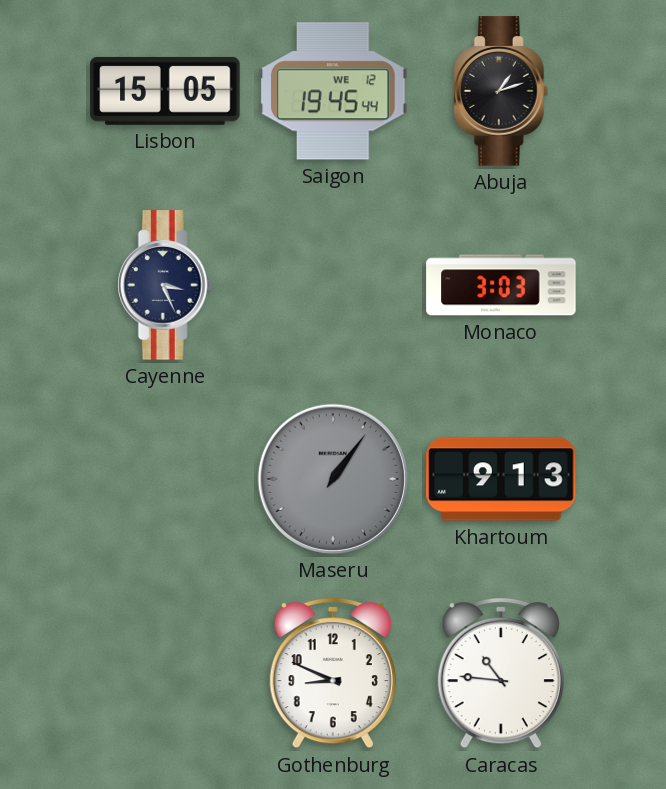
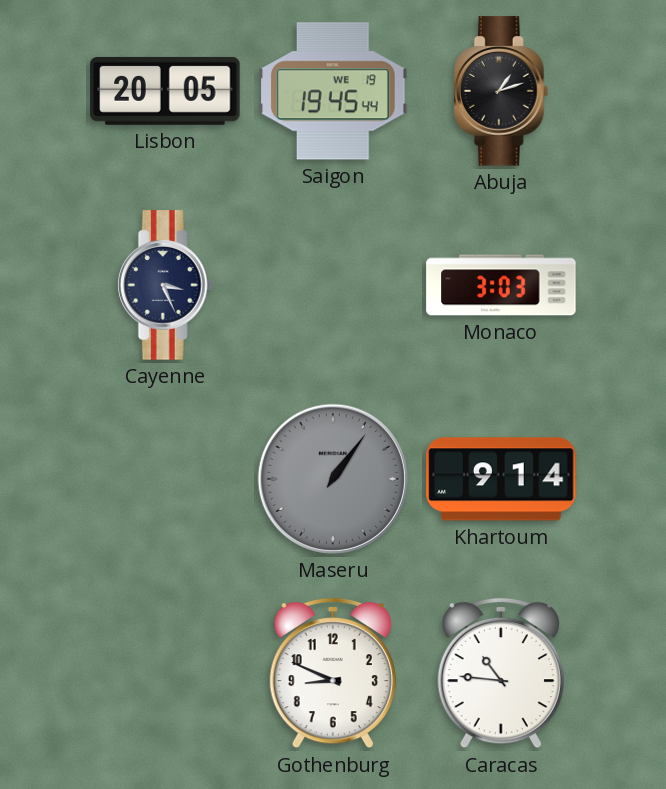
Lisbon: 15:05 -> 20:05 (165, 91)
Saigon date: WE 12 -> WE 19 (333, 91)
Khartoum: 9:13 -> 9:14 (501, 479)
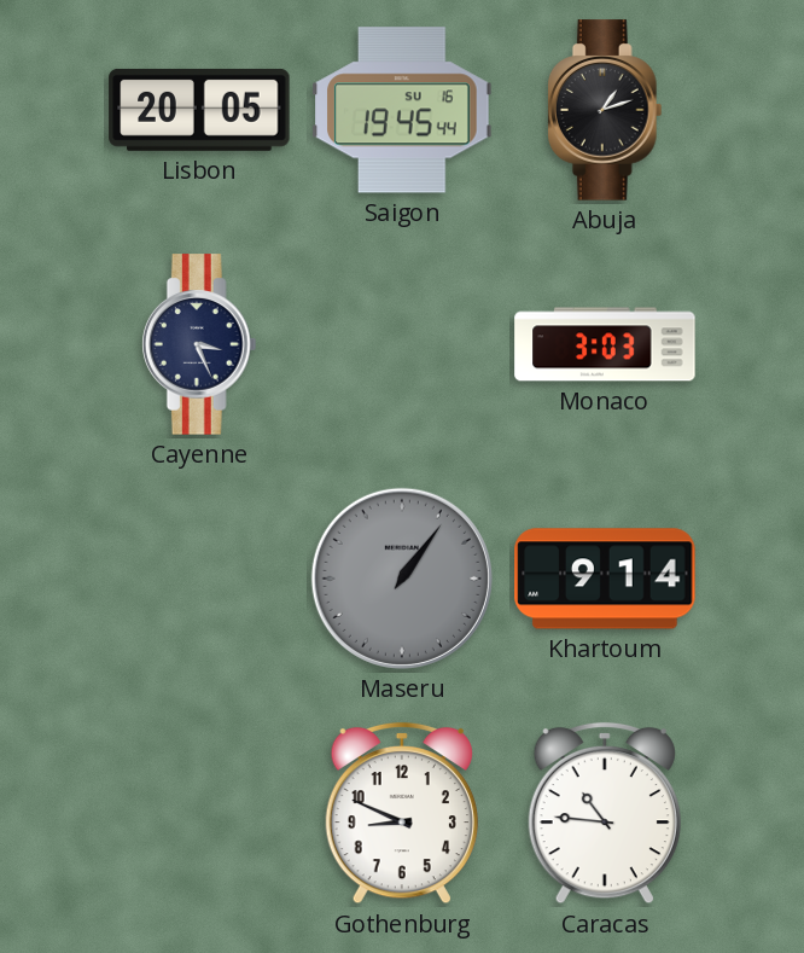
Saigon date: WE 19 -> SU 16 (402, 110)
